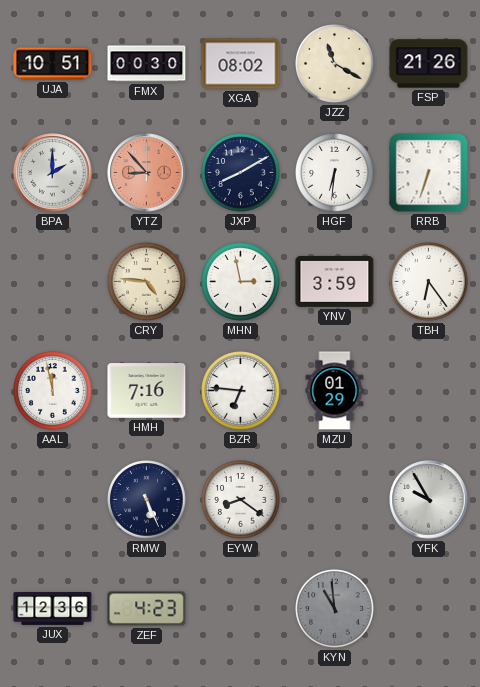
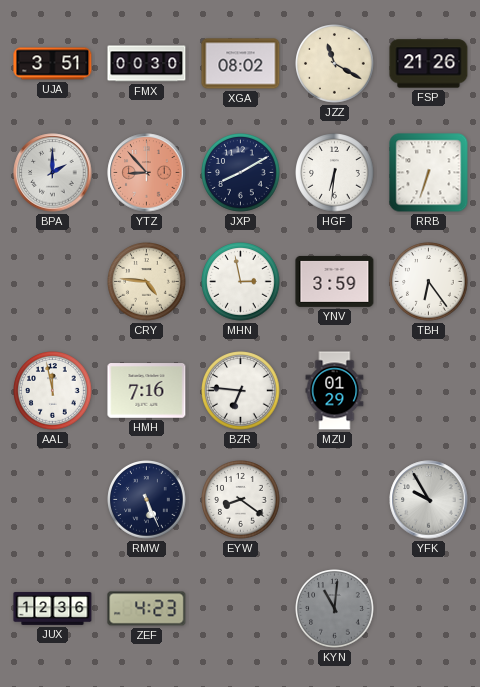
UJA: 10:51 -> 3:51 (53, 64)
KYN: 10:59 -> 11:01 (335, 609)
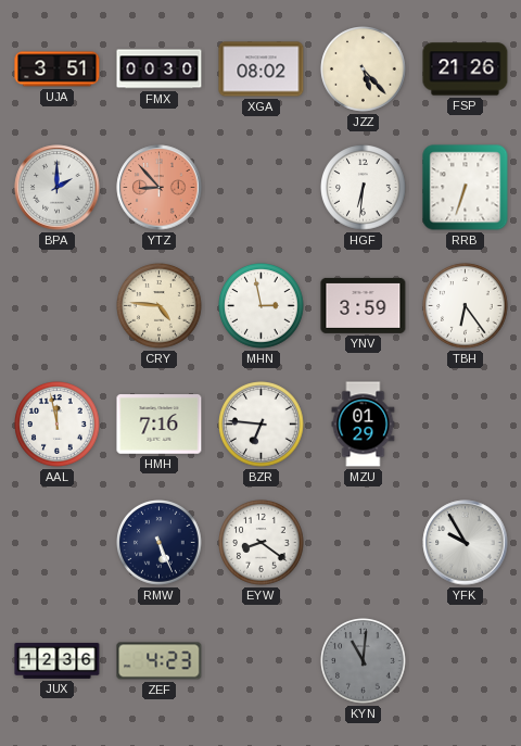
JZZ: 11:20 -> 5:23 (364, 69)
JXP: 8:10 -> none (241, 173)
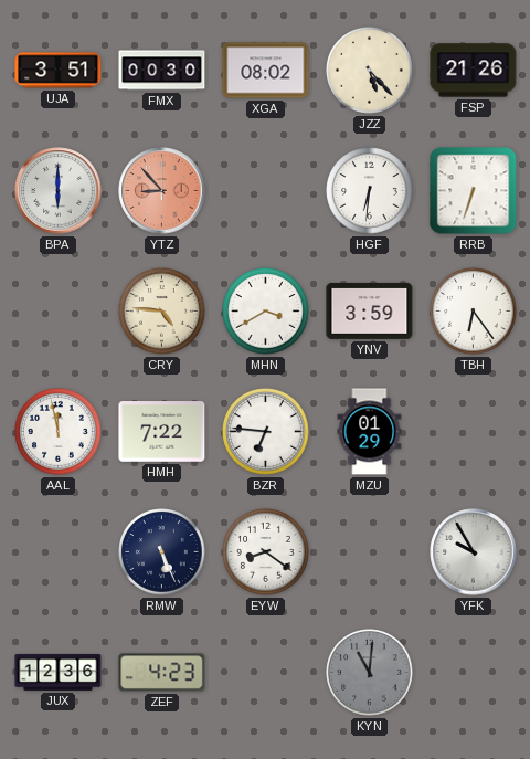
BPA: 2:00 -> 6:00 (59, 191)
MHN: 2:58 -> 3:40 (266, 312)
HMH: 7:16 -> 7:22 (162, 432)
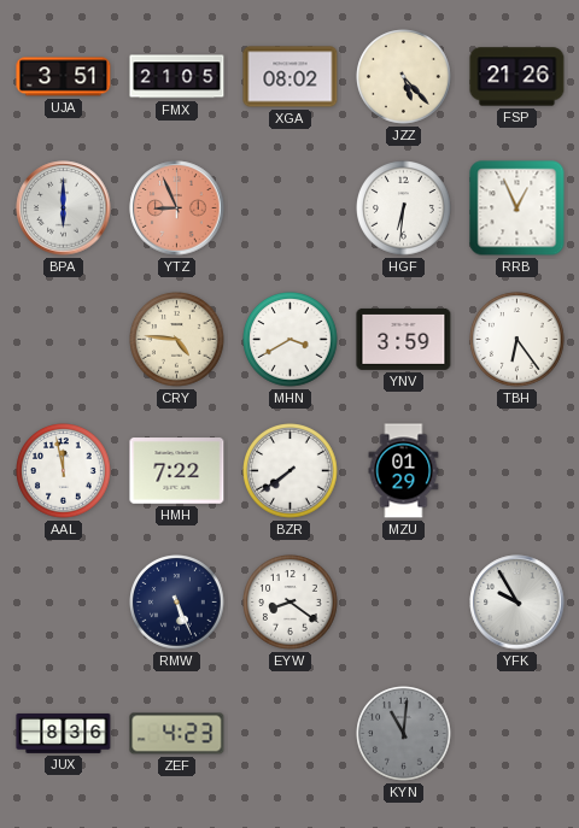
FMX: 00:30 -> 21:05 (177, 77)
YTZ: 8:53 -> 8:56 (177, 209)
RRB: 6:33 -> 12:56 (517, 209)
BZR: 6:46 -> 7:39 (291, 471)
JUX: 12:36 -> 8:36 (64, 734)
